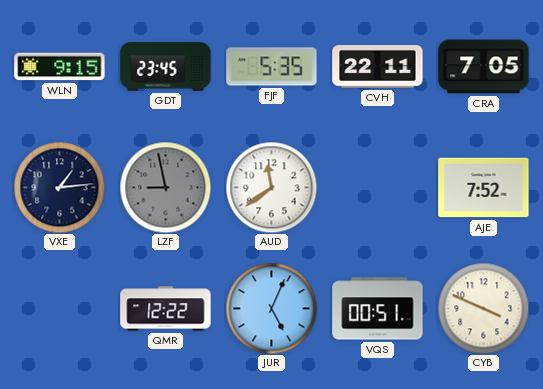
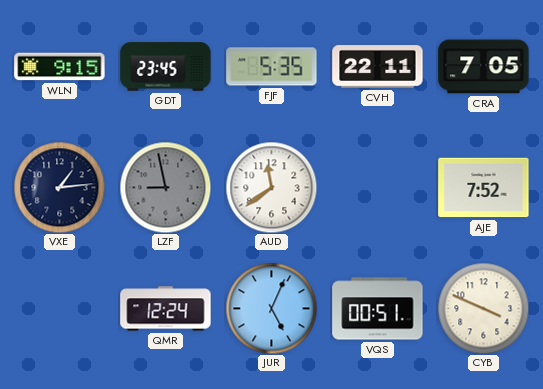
QMR: 12:22 -> 12:24 (166, 309)
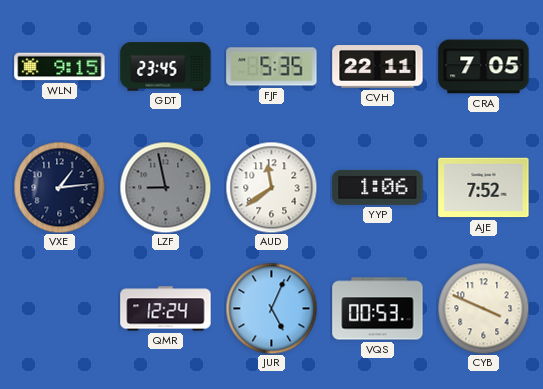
YYP: none -> 1:06 (378, 187)
VQS: 00:51 -> 00:53 (378, 309)
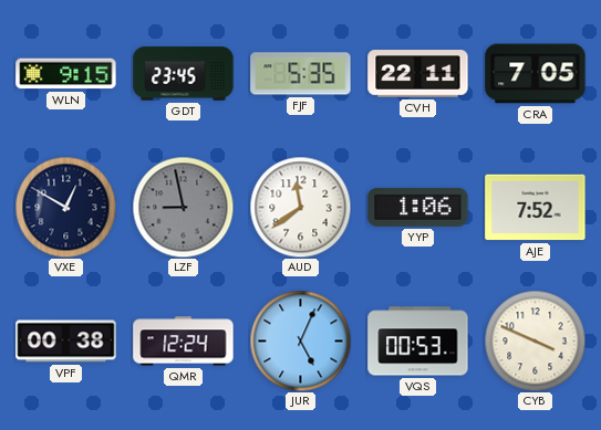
VXE: 1:14 -> 12:50 (65, 207)
VPF: none -> 00:38 (66, 342)
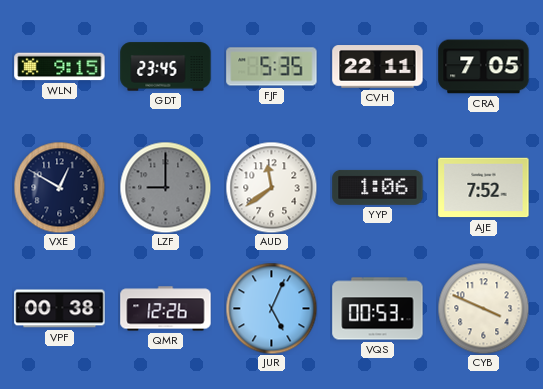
LZF: 8:58 -> 9:00 (165, 187)
QMR: 12:24 -> 12:26 (166, 309)
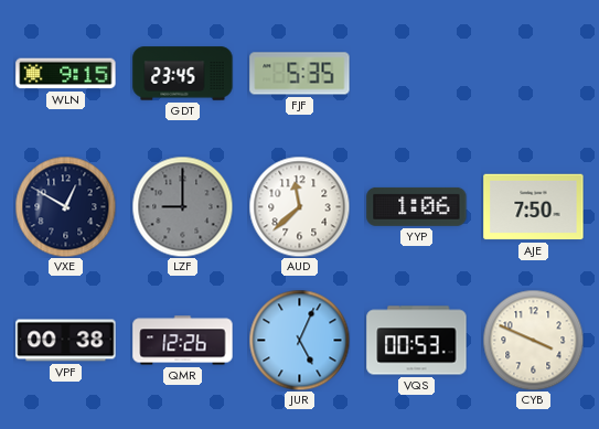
CVH: 22:11 -> none (378, 67)
CRA: 7:05 -> none (484, 67)
AUD: 11:39 -> 11:38 (299, 206)
AJE: 7:52 -> 7:50 (534, 207)
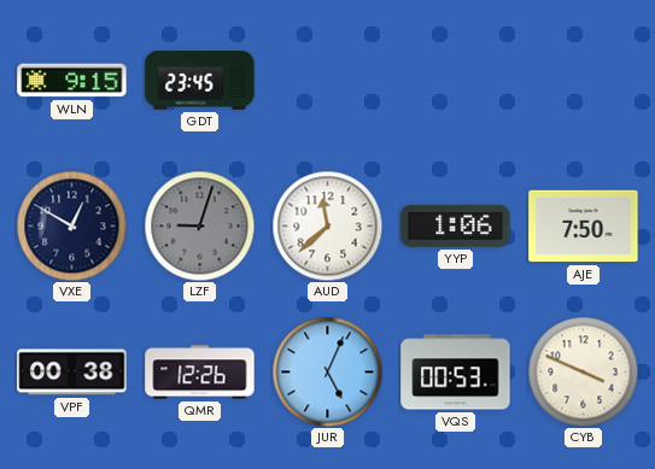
FJF: 5:35 -> none (300, 74)
LZF: 9:00 -> 9:03 (199, 225)
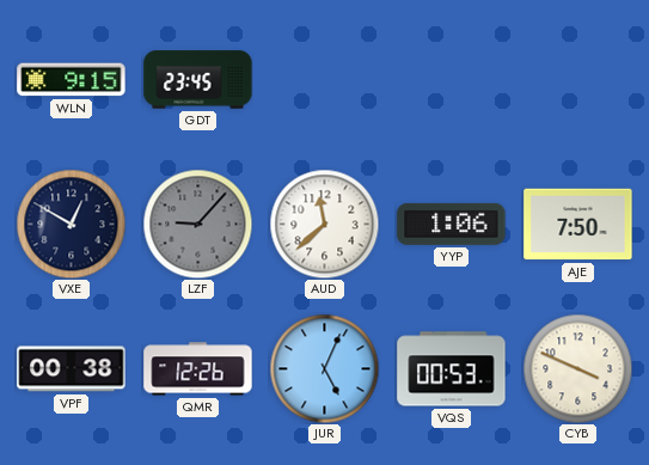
LZF: 9:03 -> 9:07 (197, 224)
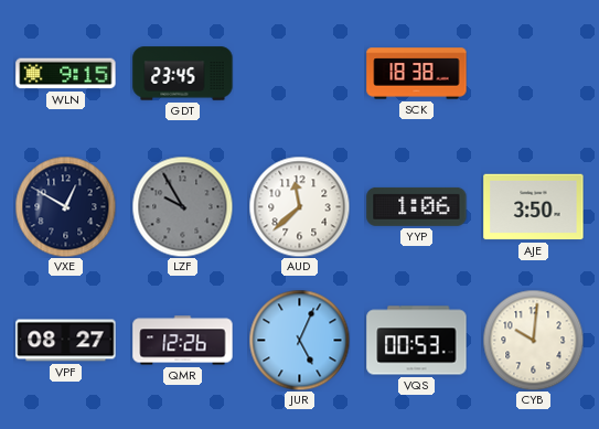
SCK: none -> 18:38 (417, 74)
LZF: 9:07 -> 9:55 (182, 206)
AJE: 7:50 -> 3:50 (534, 207)
VPF: 00:38 -> 08:27 (66, 341)
CYB: 3:49 -> 10:01 (533, 340)
